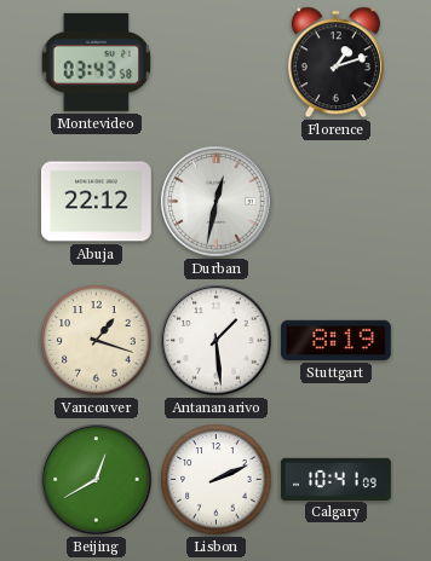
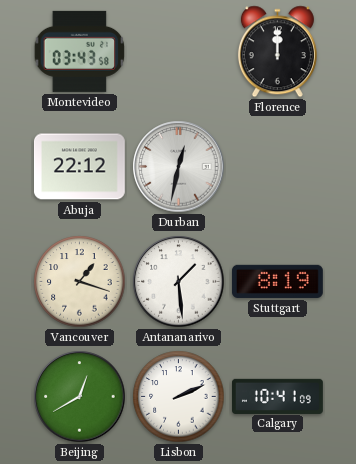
Florence: 1:12 -> 12:00 (277, 52)
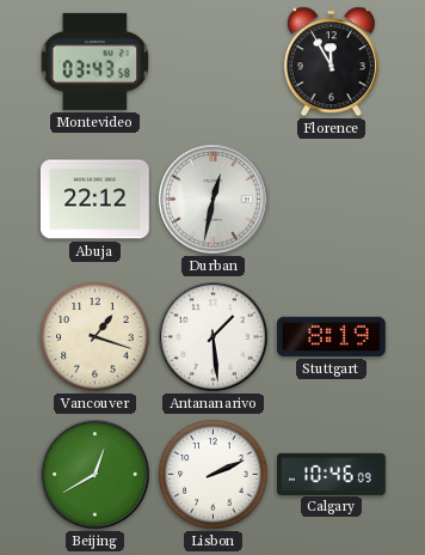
Florence: 12:00 -> 11:55 (331, 62)
Calgary: 10:41 -> 10:46 (332, 474)
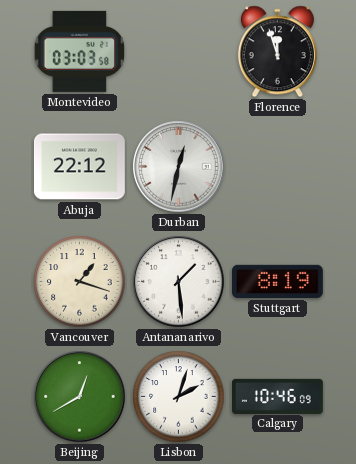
Montevideo: 03:43 -> 03:03 (80, 51)
Florence: 11:55 -> 11:57 (277, 52)
Lisbon: 2:11 -> 2:03 (179, 397)
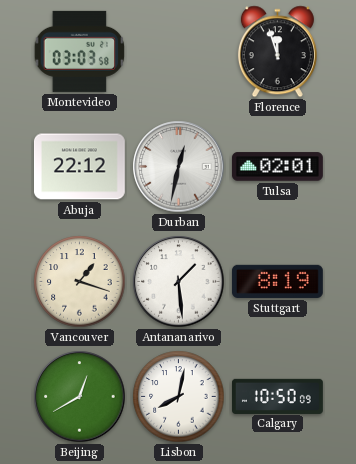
Tulsa: none -> 02:01 (277, 167)
Lisbon: 2:03 -> 8:02 (179, 397)
Calgary: 10:46 -> 10:50 (278, 396)
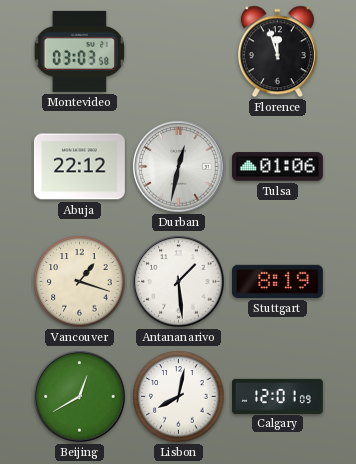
Tulsa: 02:01 -> 01:06 (277, 167)
Calgary: 10:50 -> 12:01 (278, 396)
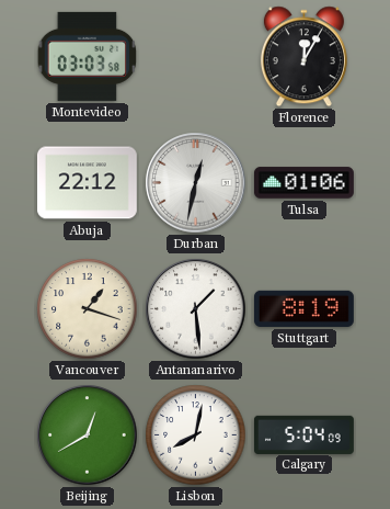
Florence: 11:57 -> 12:05 (303, 57)
Calgary: 12:01 -> 5:04 (305, 434)
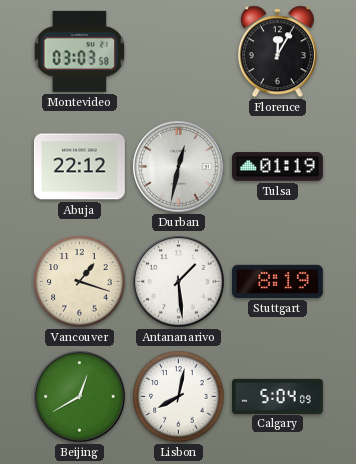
Tulsa: 01:06 -> 01:19 (277, 167)
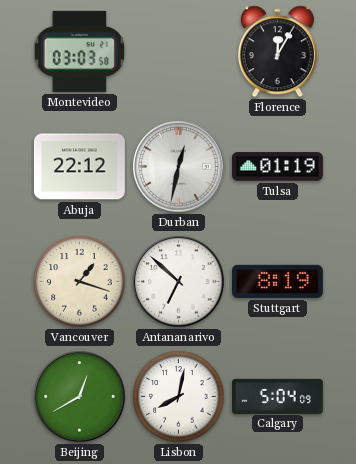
Antananarivo: 1:29 -> 6:52 (179, 282)
